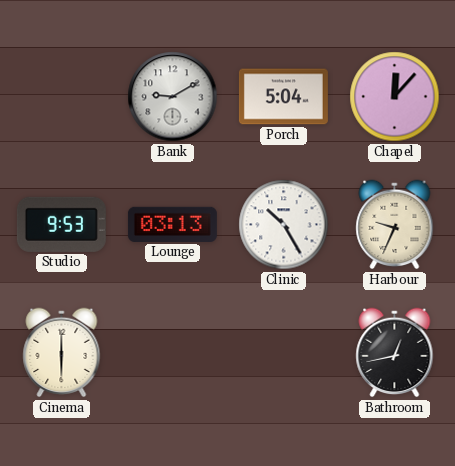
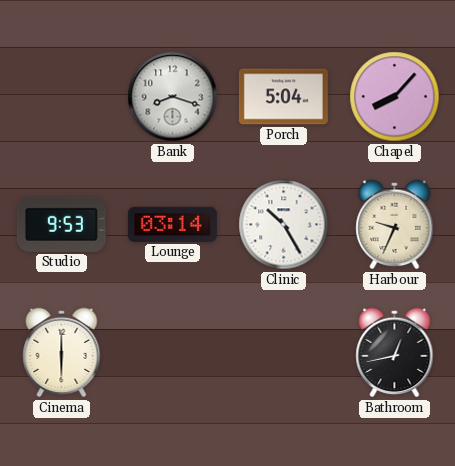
Bank: 9:10 -> 8:18 (173, 97)
Chapel: 12:07 -> 8:07 (395, 97)
Lounge: 03:13 -> 03:14 (172, 224)
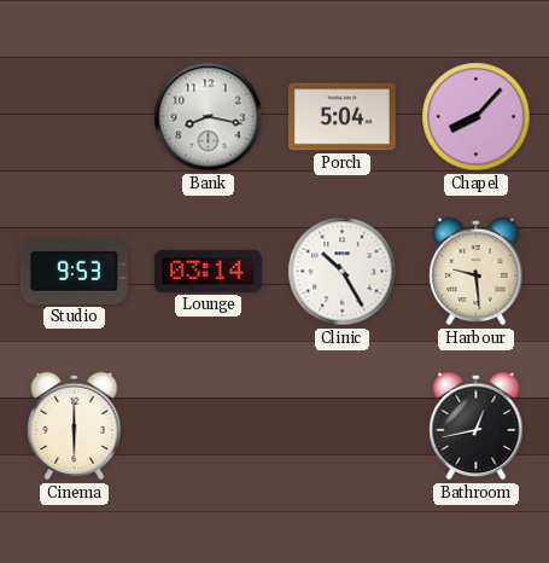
Bank: 8:18 -> 8:17 (209, 117)
Harbour: 9:34 -> 9:29 (477, 272)
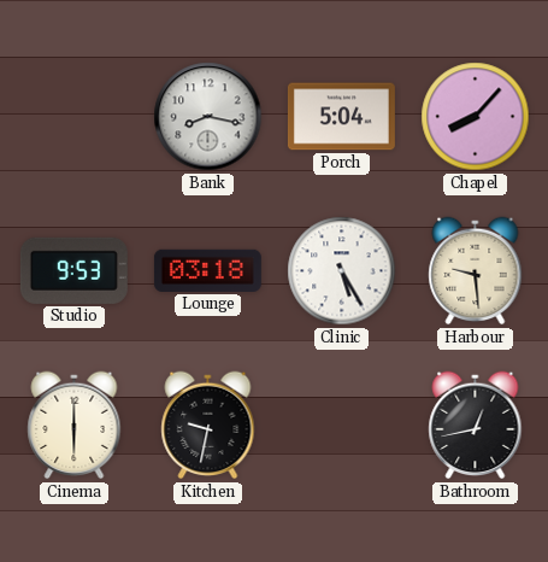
Lounge: 03:14 -> 03:18 (207, 270)
Clinic: 10:25 -> 5:25 (342, 271)
Kitchen: none -> 9:32 (208, 426)
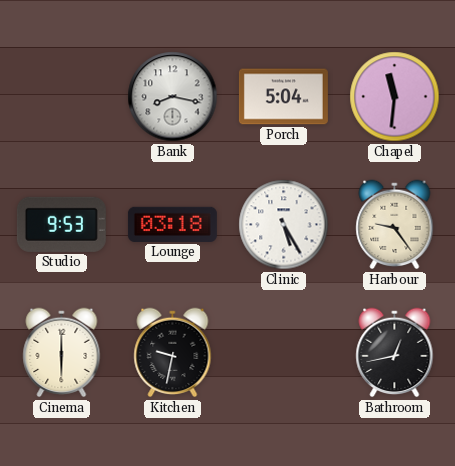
Chapel: 8:07 -> 11:31 (395, 97)
Harbour: 9:29 -> 9:24 (395, 225)
